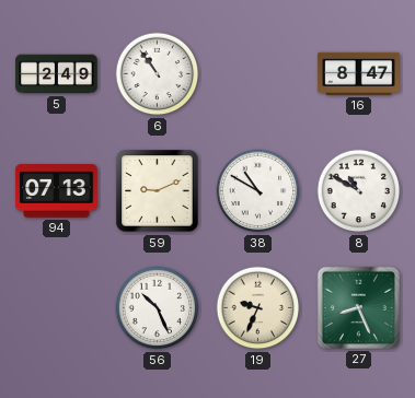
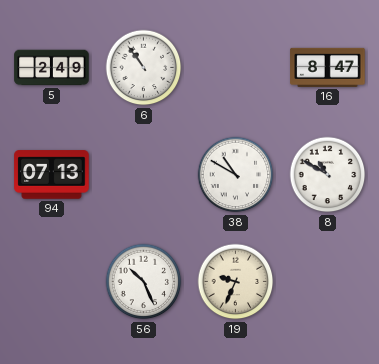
59: 9:11 -> none (158, 191)
27: 8:26 -> none (358, 307)
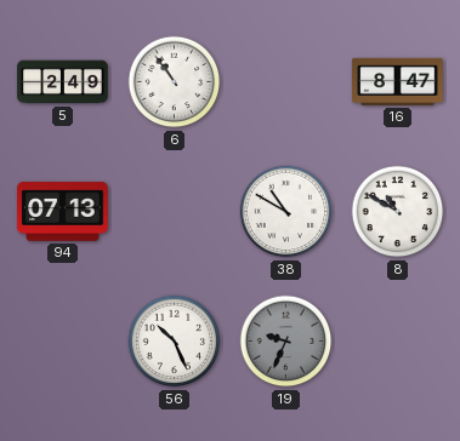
19 dial: cream -> grey (286, 342)
